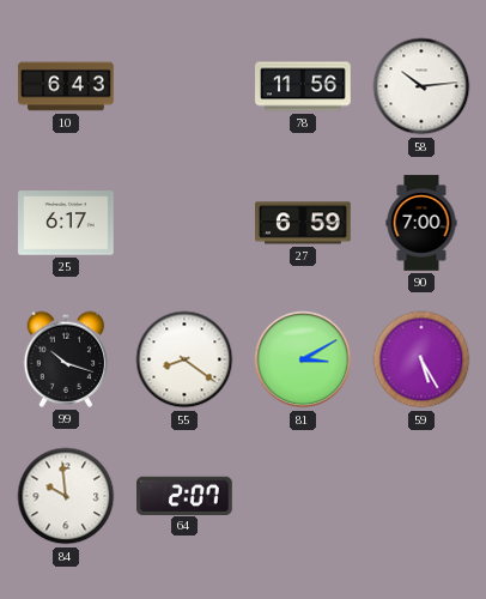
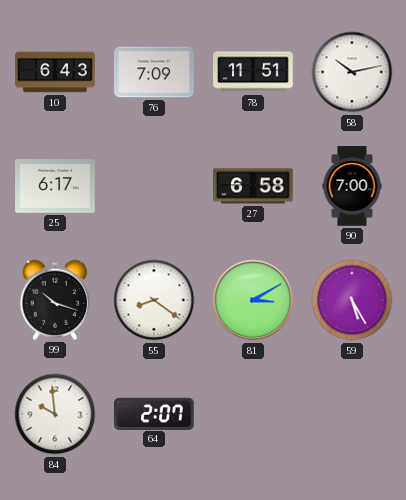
76: none -> 7:09 (154, 72)
78: 11:56 -> 11:51 (253, 72)
58: 10:14 -> 10:13 (352, 72)
27: 6:59 -> 6:58 (253, 186)
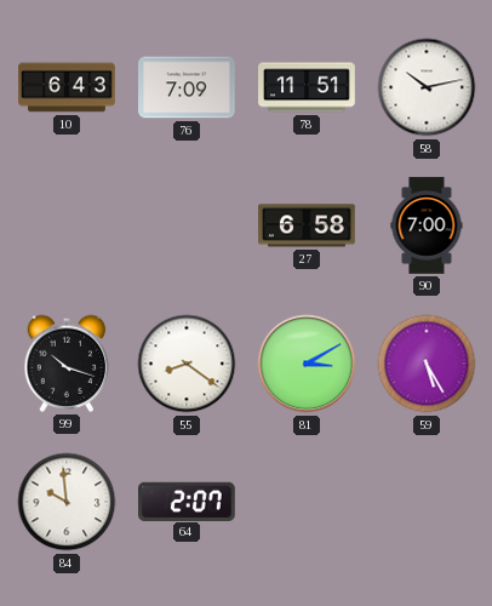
25: 6:17 -> none (55, 186)
